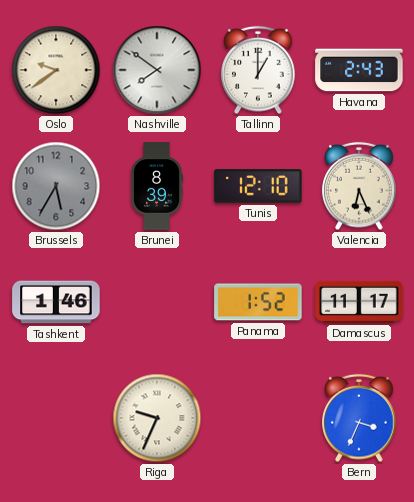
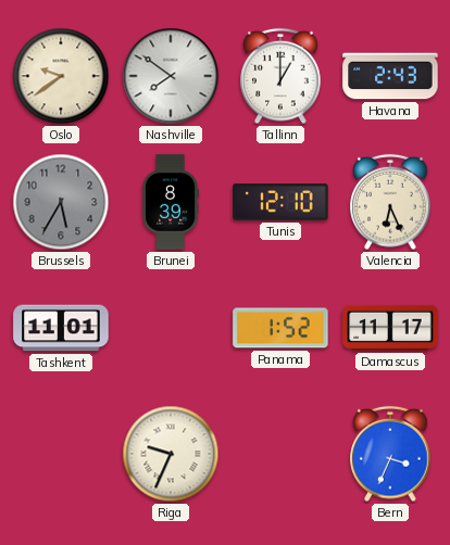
Tashkent: 1:46 -> 11:01 (61, 328)
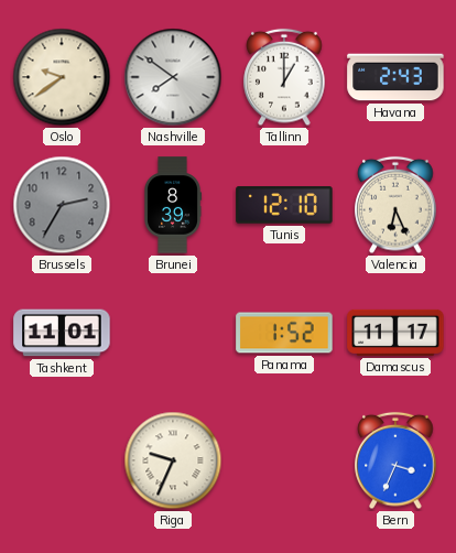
Brussels: 5:35 -> 2:35 (62, 205)
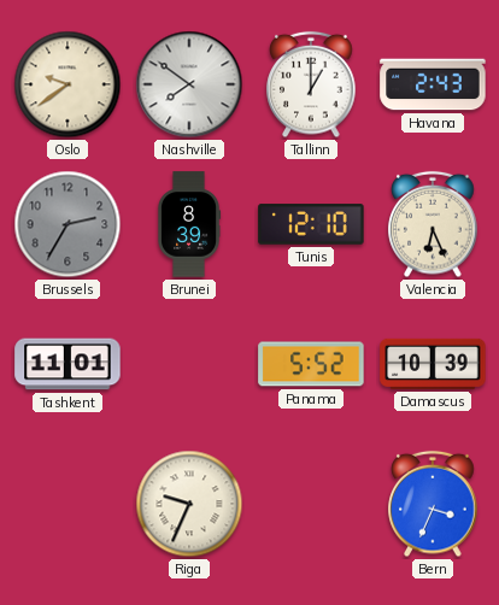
Panama: 1:52 -> 5:52 (311, 364)
Damascus: 11:17 -> 10:39 (433, 364)
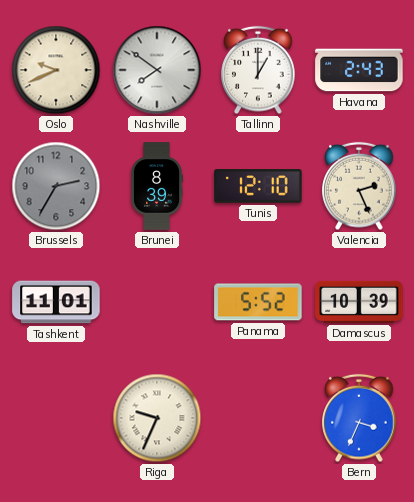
Oslo: 9:39 -> 9:41 (56, 70)
Valencia: 6:26 -> 2:26 (359, 186)
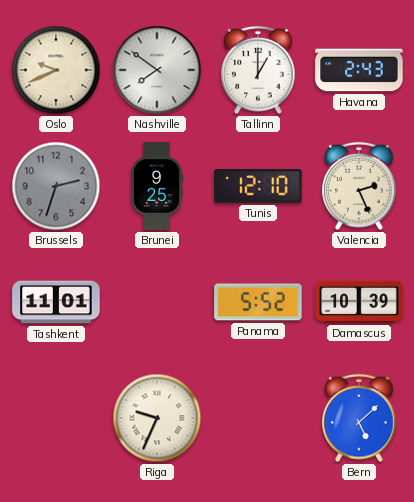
Brussels: 2:35 -> 2:33 (56, 186)
Brunei: 8:39 -> 9:25 (158, 186)
Bern: 3:34 -> 5:08 (359, 418)
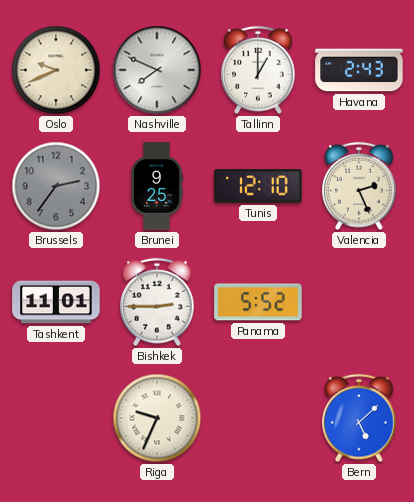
Nashville: 7:51 -> 7:49 (157, 70)
Brussels: 2:33 -> 2:36 (56, 186)
Bishkek: none -> 2:45 (157, 302)
Damascus: 10:39 -> none (359, 302)
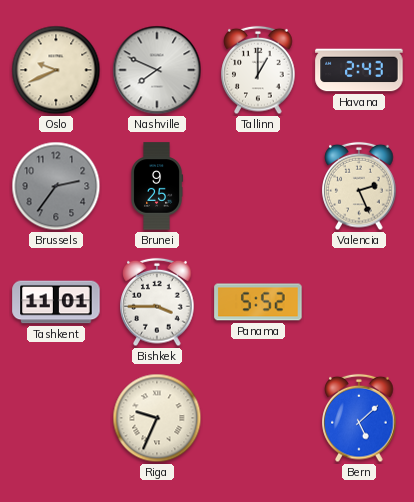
Tunis: 12:10 -> none (258, 186)
Bishkek: 2:45 -> 3:45 (157, 302)
